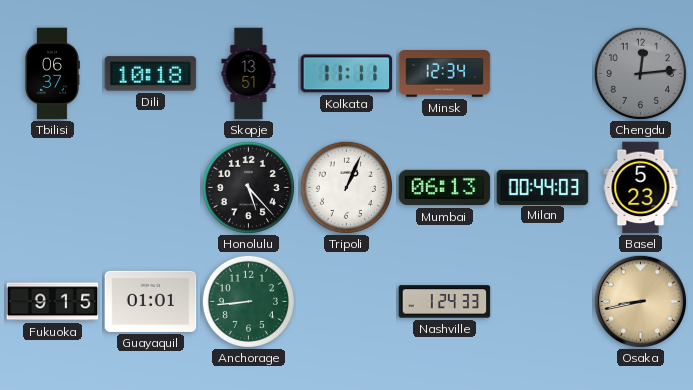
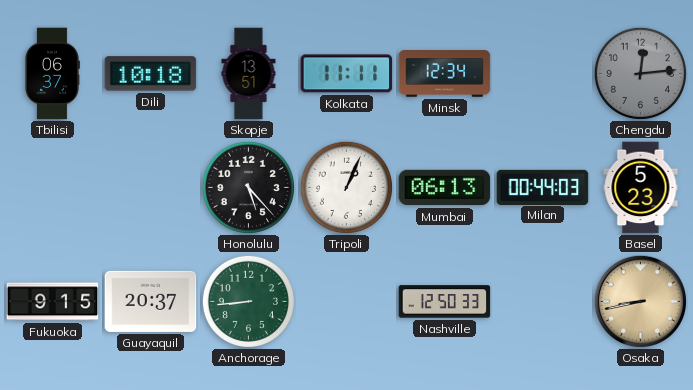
Guayaquil: 01:01 -> 20:37 (151, 301)
Nashville: 1:24 -> 12:50 (445, 302)
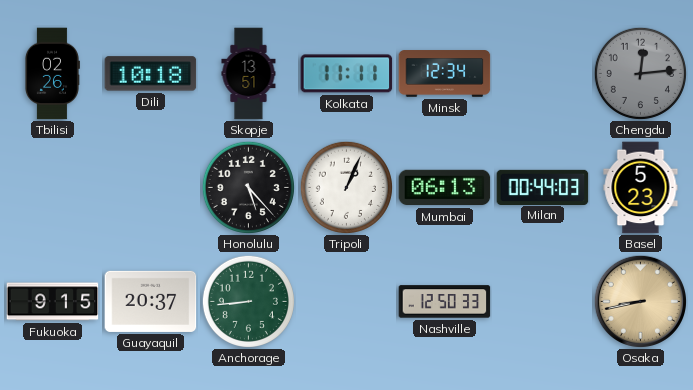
Tbilisi: 06:37 -> 02:26 (52, 74)
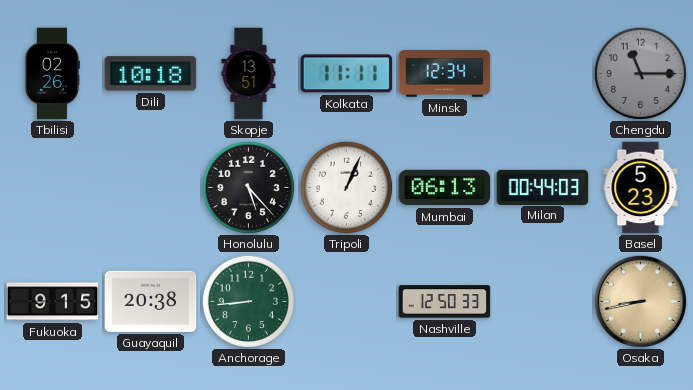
Chengdu: 12:14 -> 11:15 (640, 73)
Guayaquil: 20:37 -> 20:38 (151, 301)
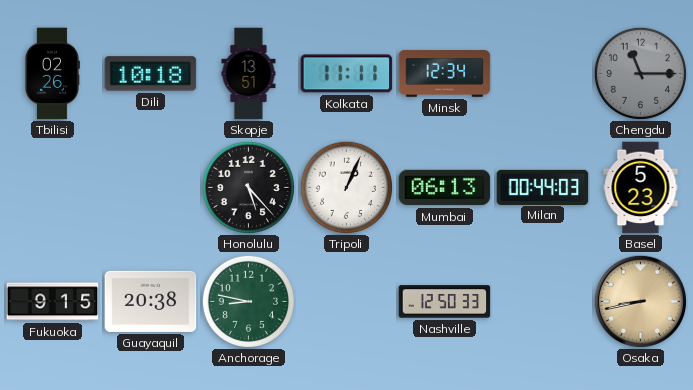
Anchorage: 8:44 -> 8:47 (248, 301)
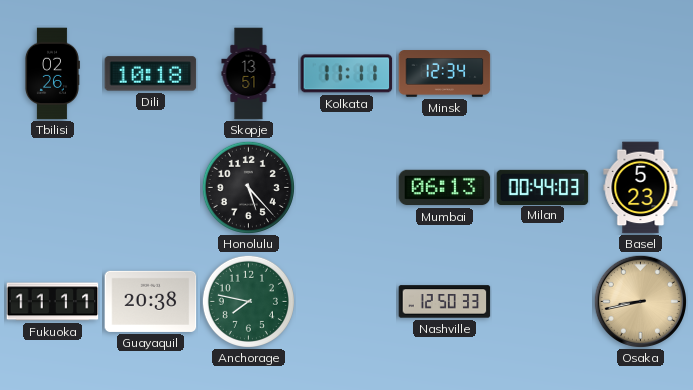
Chengdu: 11:15 -> none (640, 73)
Tripoli: 1:04 -> none (346, 187)
Fukuoka: 9:15 -> 11:11 (53, 302)
Anchorage: 8:47 -> 7:47 (248, 301)
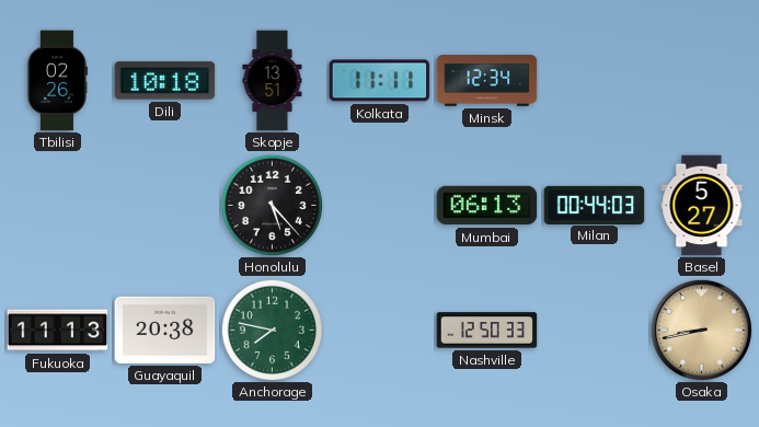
Basel: 5:23 -> 5:27 (702, 206)
Fukuoka: 11:11 -> 11:13 (58, 331)
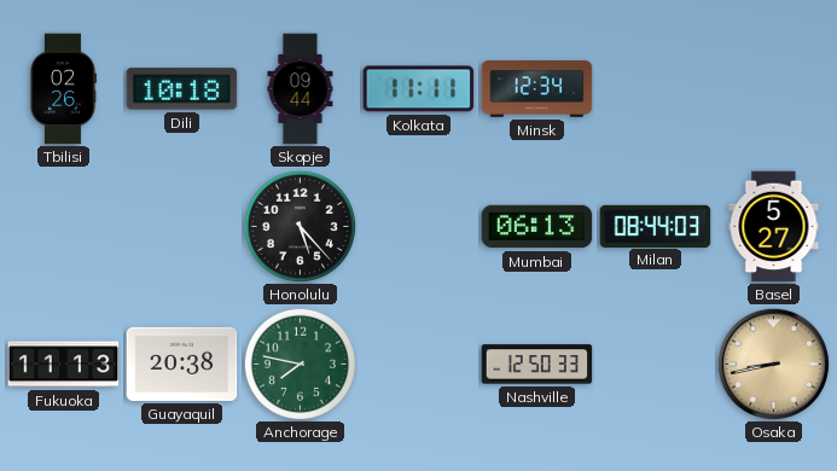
Skopje: 13:51 -> 09:44 (301, 89)
Milan: 00:44 -> 08:44 (656, 226)
